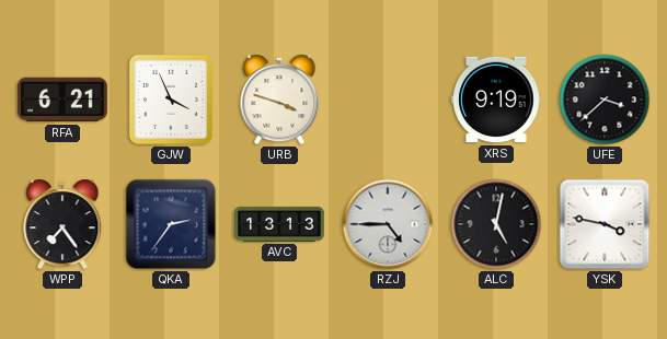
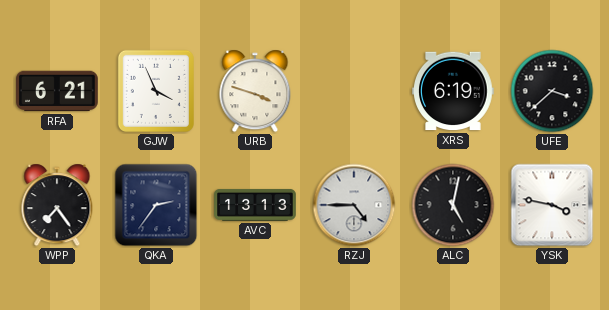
XRS: 9:19 -> 6:19 (454, 91)
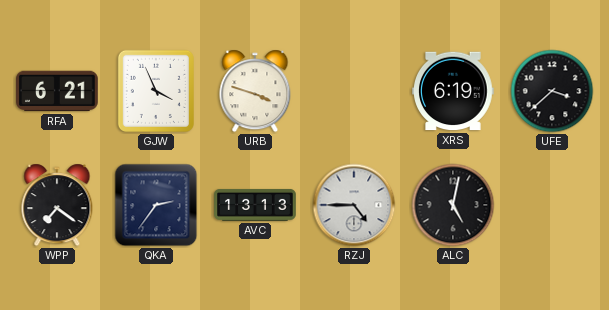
WPP: 7:24 -> 7:21 (57, 205)
YSK: 3:47 -> none (552, 205)
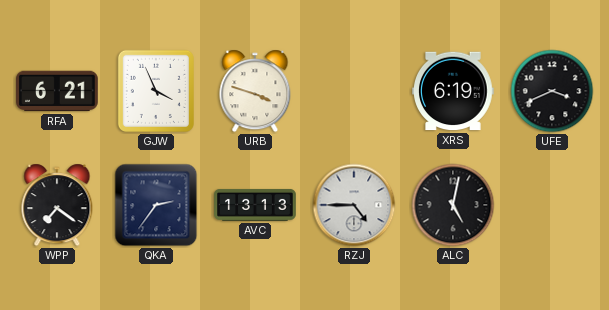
UFE: 3:38 -> 3:41 (552, 91)
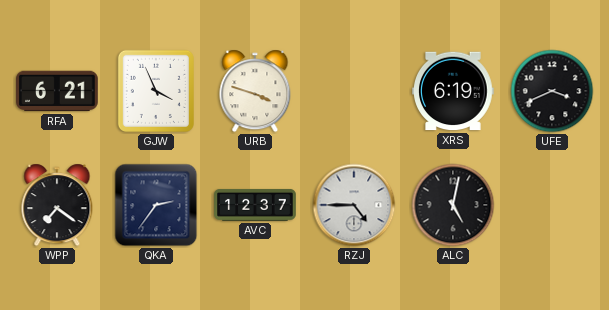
AVC: 13:13 -> 12:37 (255, 205)
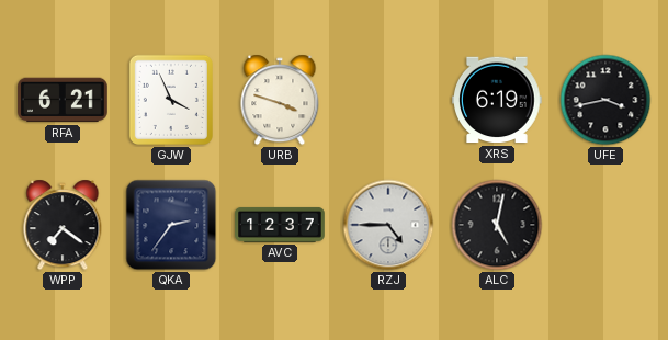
UFE: 3:41 -> 3:43 (605, 100)
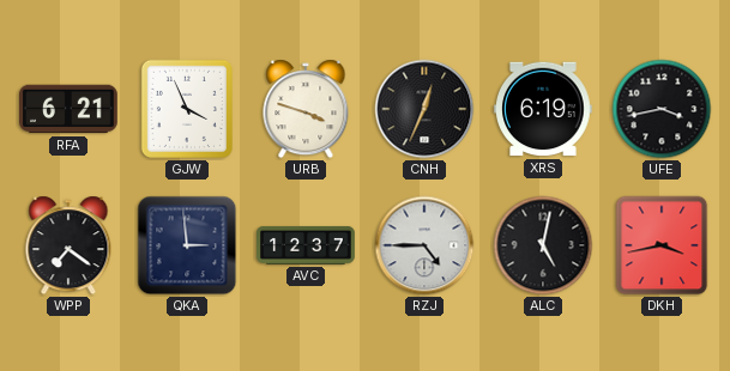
CNH: none -> 12:34 (424, 109)
QKA: 2:36 -> 2:59 (187, 245)
DKH: none -> 3:43 (662, 245)
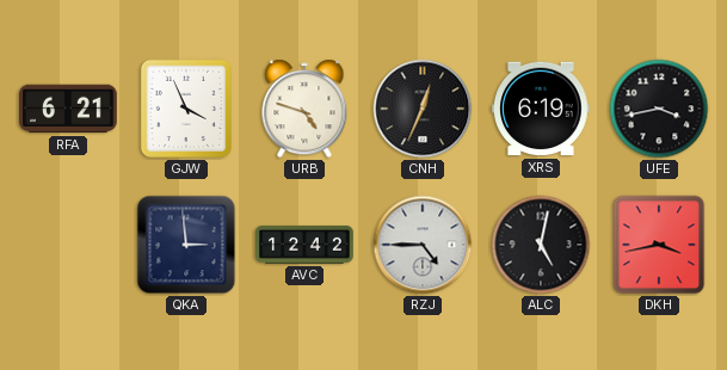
URB: 3:48 -> 4:48 (304, 109)
WPP: 7:21 -> none (68, 245)
AVC: 12:37 -> 12:42 (304, 245)
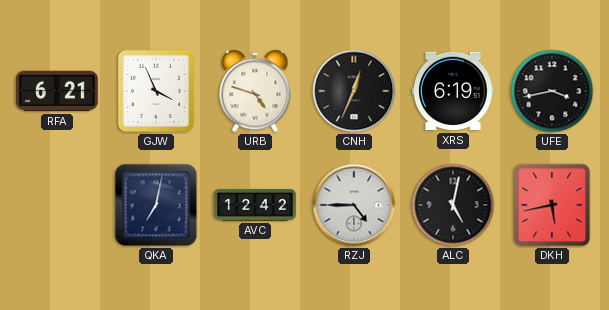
QKA: 2:59 -> 7:02 (156, 205)
DKH: 3:43 -> 5:43 (552, 205)
